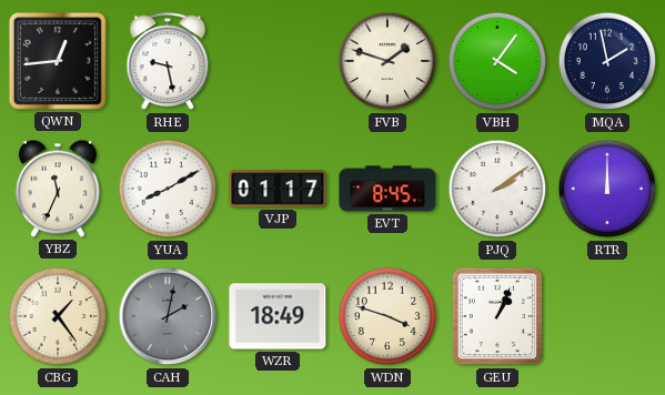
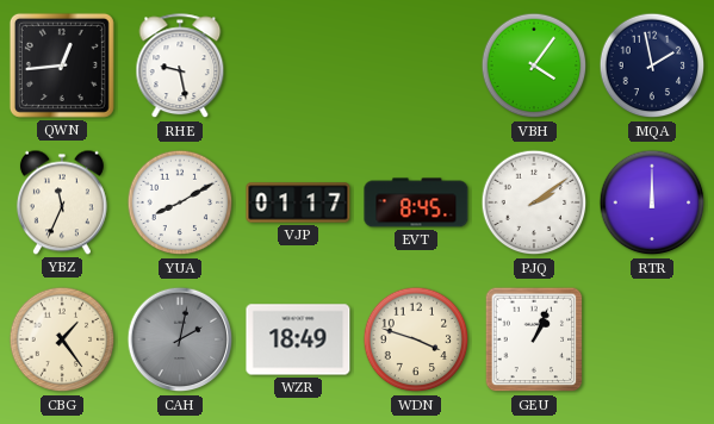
FVB: 1:48 -> none (387, 61)
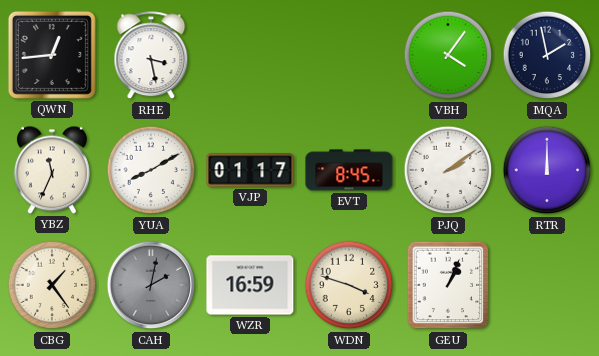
RHE: 9:28 -> 3:28 (151, 56)
WZR: 18:49 -> 16:59 (250, 285)
